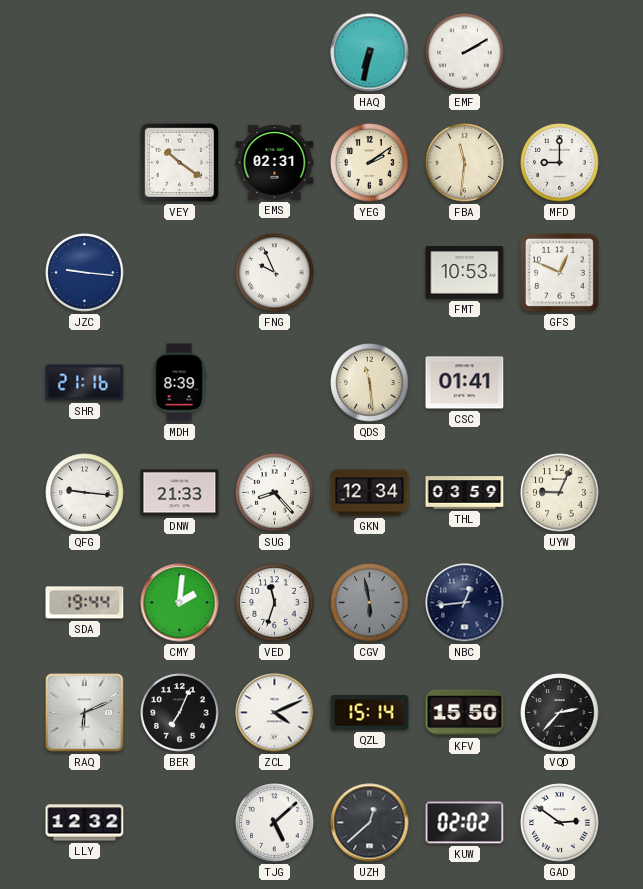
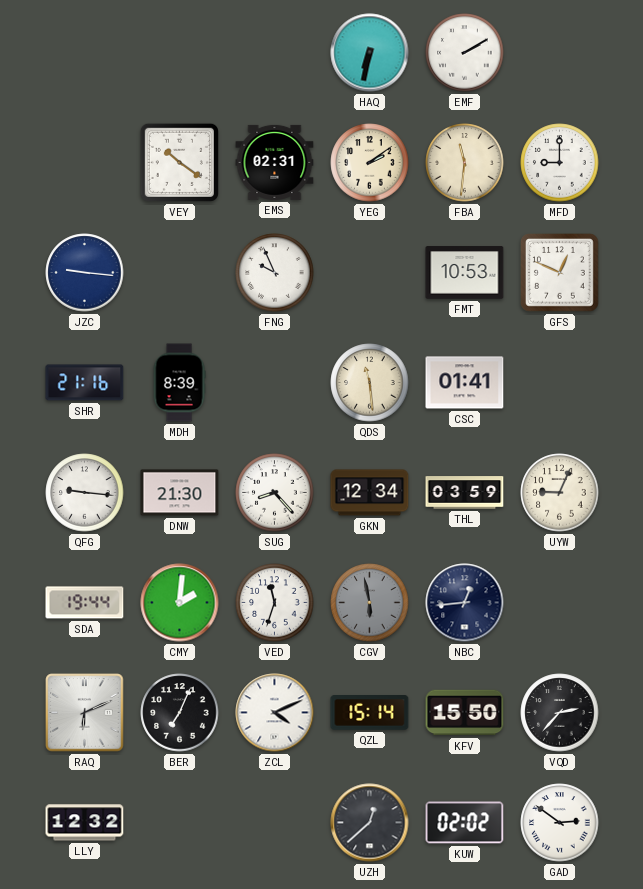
DNW: 21:33 -> 21:30 (180, 493)
TJG: 5:08 -> none (275, 823)
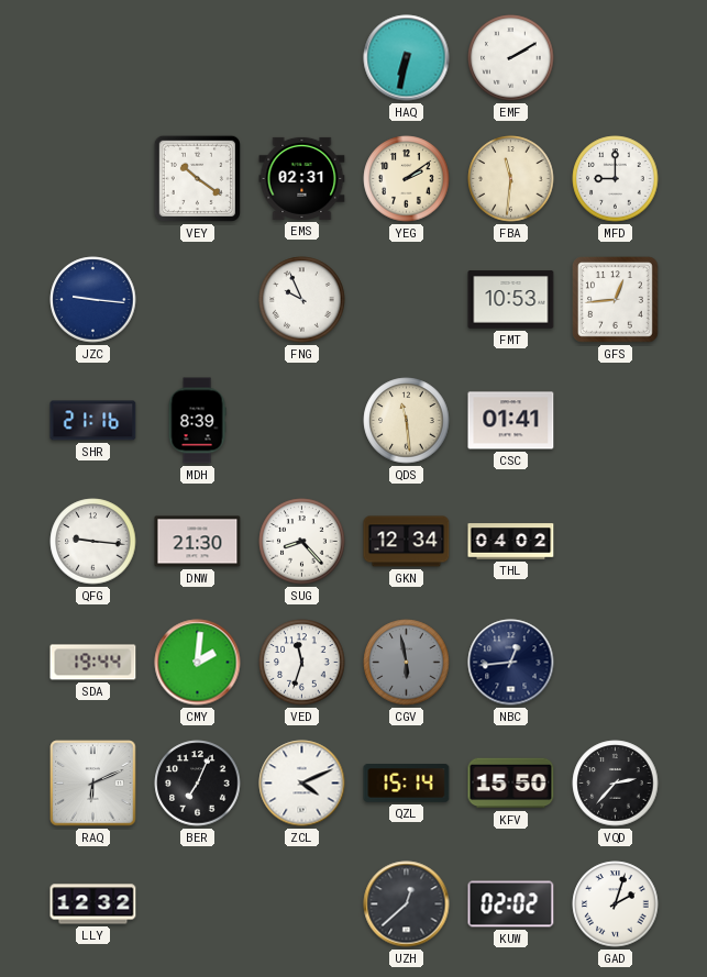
GFS: 12:49 -> 12:44 (616, 300)
THL: 03:59 -> 04:02 (511, 542)
UYW: 9:04 -> none (560, 493)
GAD: 2:51 -> 2:03 (616, 904)
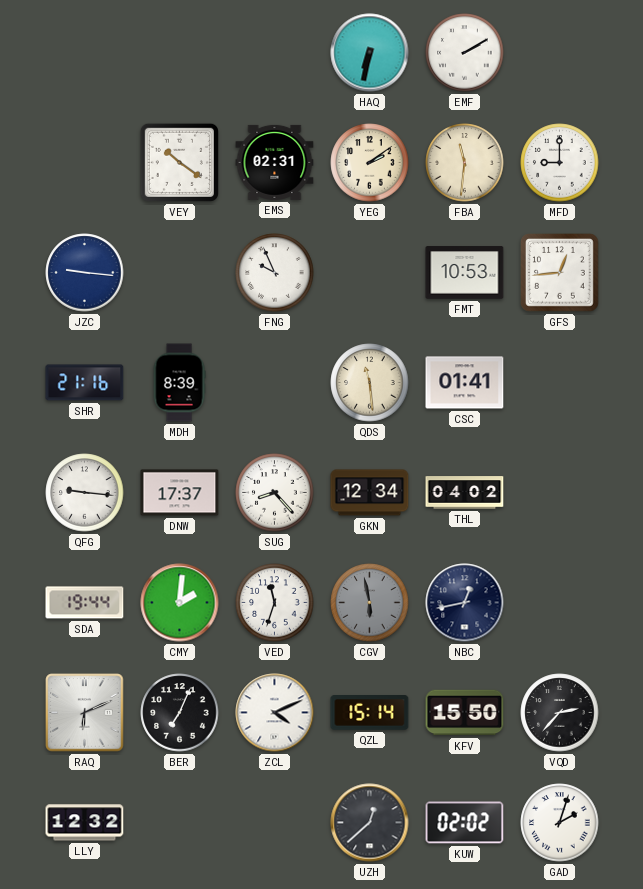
DNW: 21:30 -> 17:37 (180, 493)
NBC: 12:44 -> 12:43 (465, 603)
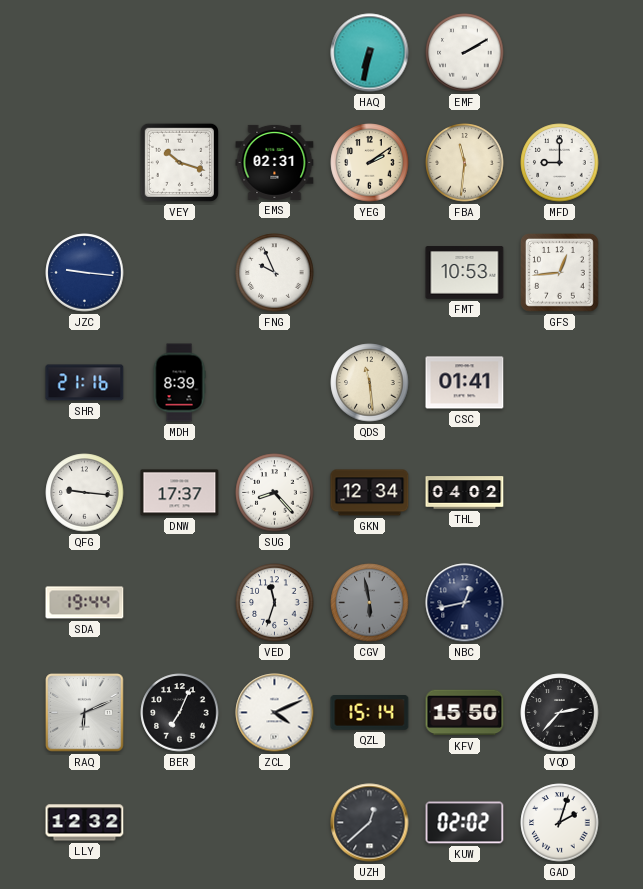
VEY: 10:21 -> 10:18 (179, 162)
CMY: 2:01 -> none (180, 603)
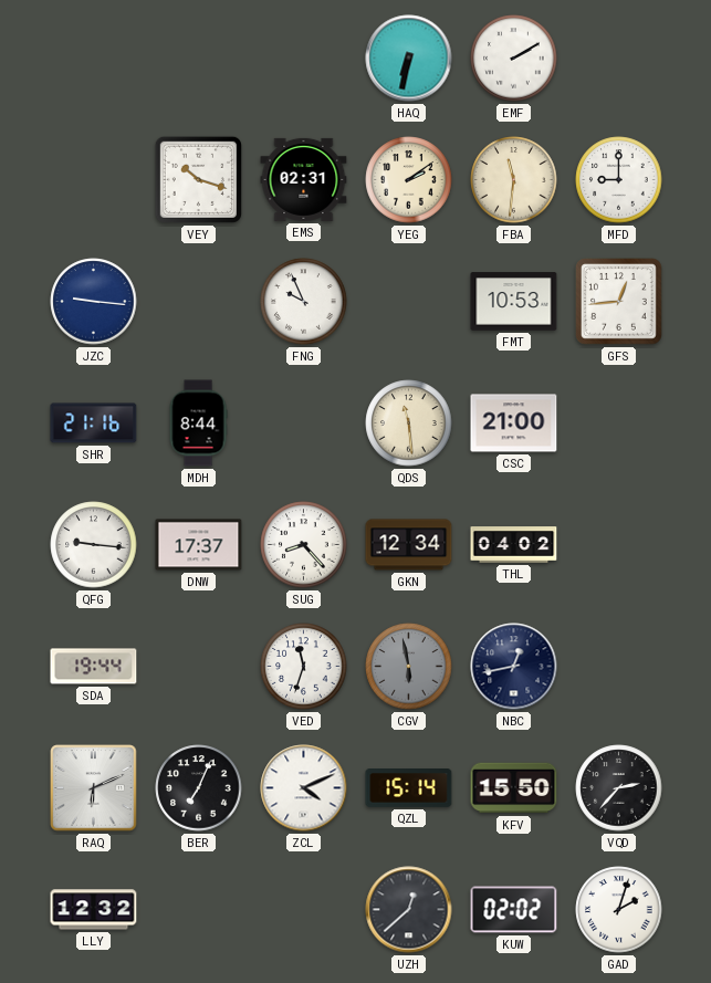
MDH: 8:39 -> 8:44 (198, 423)
CSC: 01:41 -> 21:00 (514, 423)
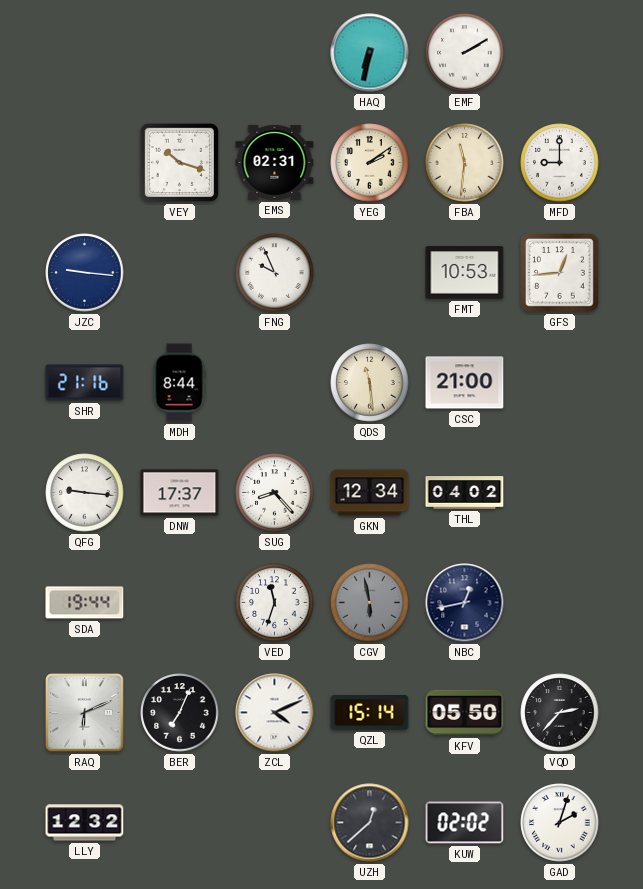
KFV: 15:50 -> 05:50 (465, 713)
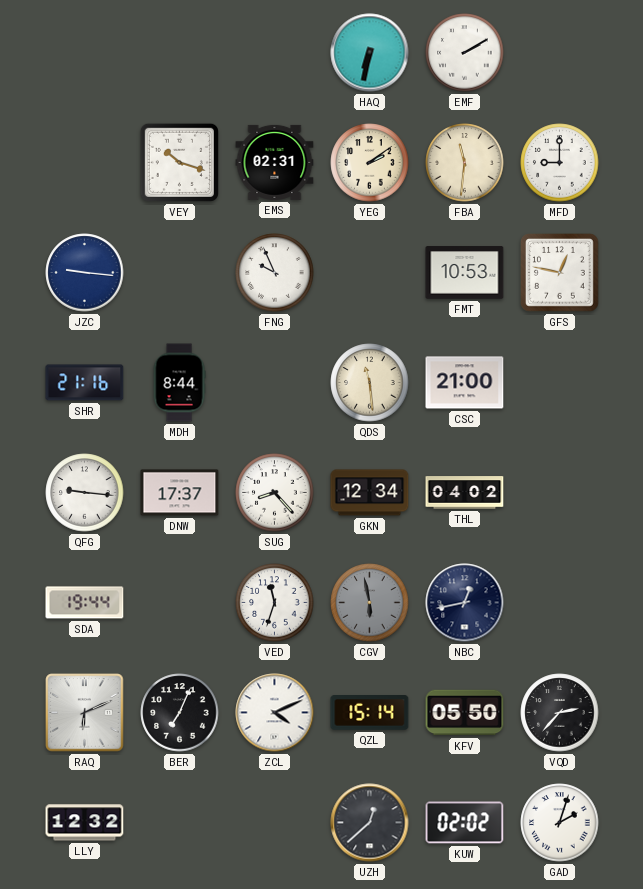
GFS: 12:44 -> 12:47 (560, 273)
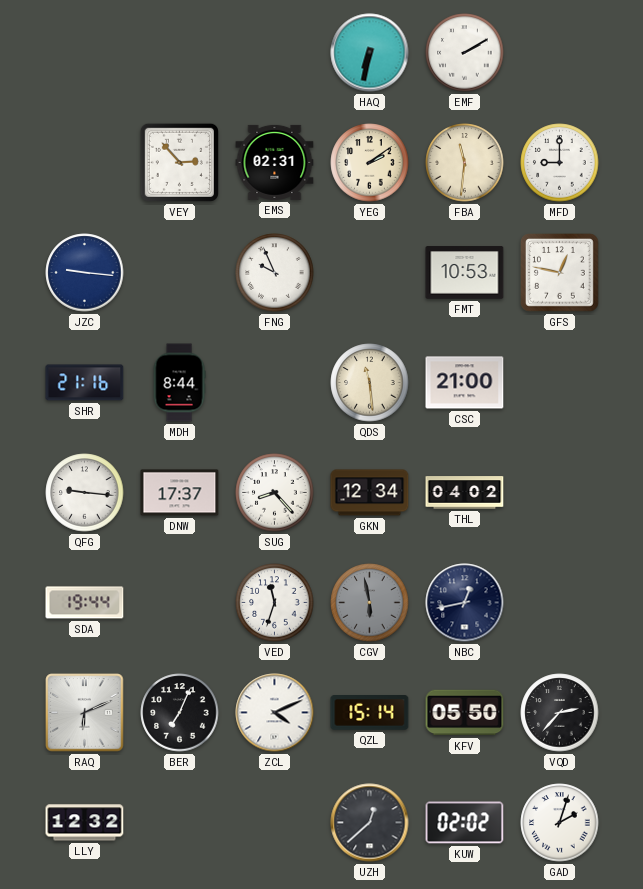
VEY: 10:18 -> 2:53 (179, 162)
